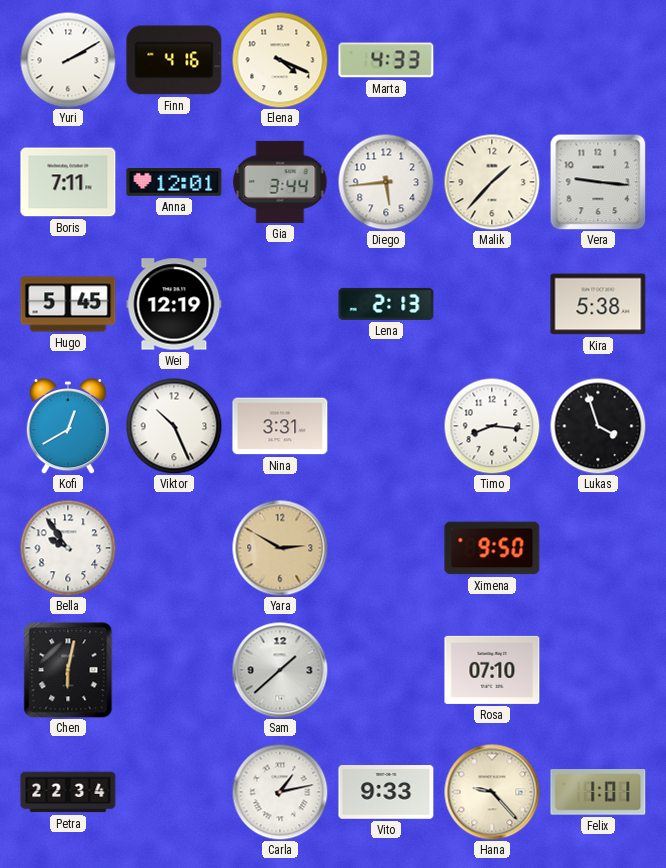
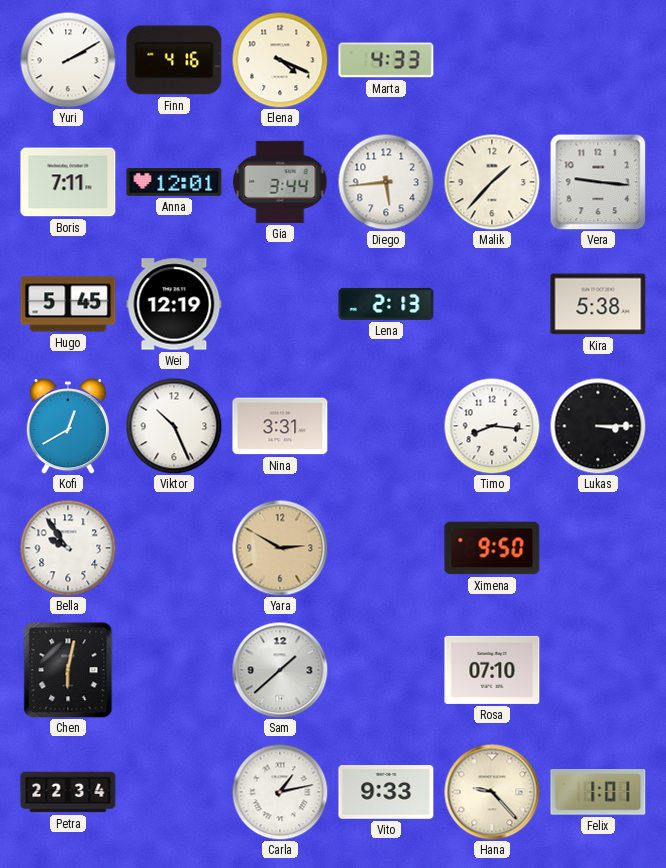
Lukas: 3:57 -> 3:15 (598, 426)
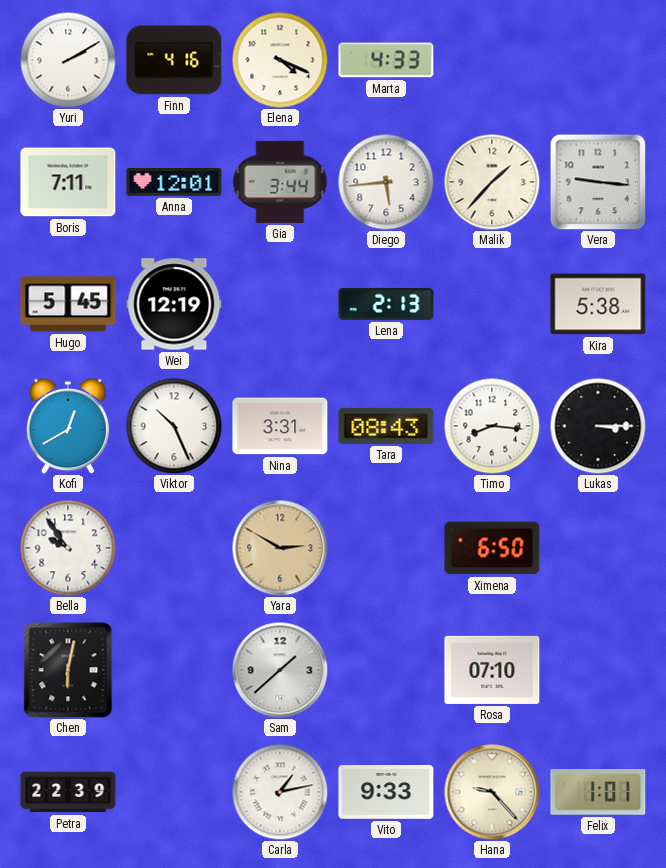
Tara: none -> 08:43 (386, 426)
Ximena: 9:50 -> 6:50 (492, 548)
Petra: 22:34 -> 22:39 (68, 792)
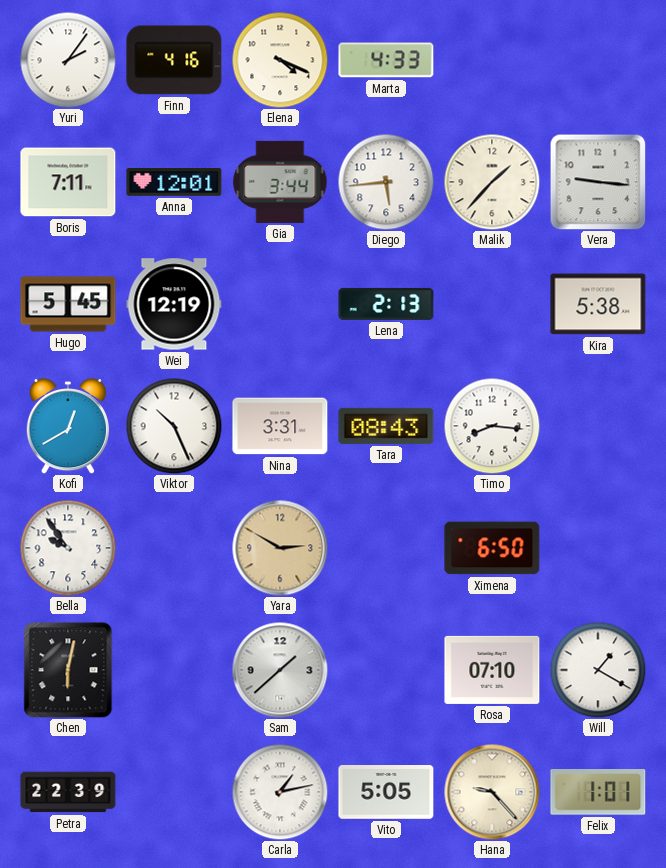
Yuri: 2:10 -> 2:06 (68, 60)
Lukas: 3:15 -> none (598, 426)
Will: none -> 1:20 (598, 670)
Vito: 9:33 -> 5:05 (386, 793)
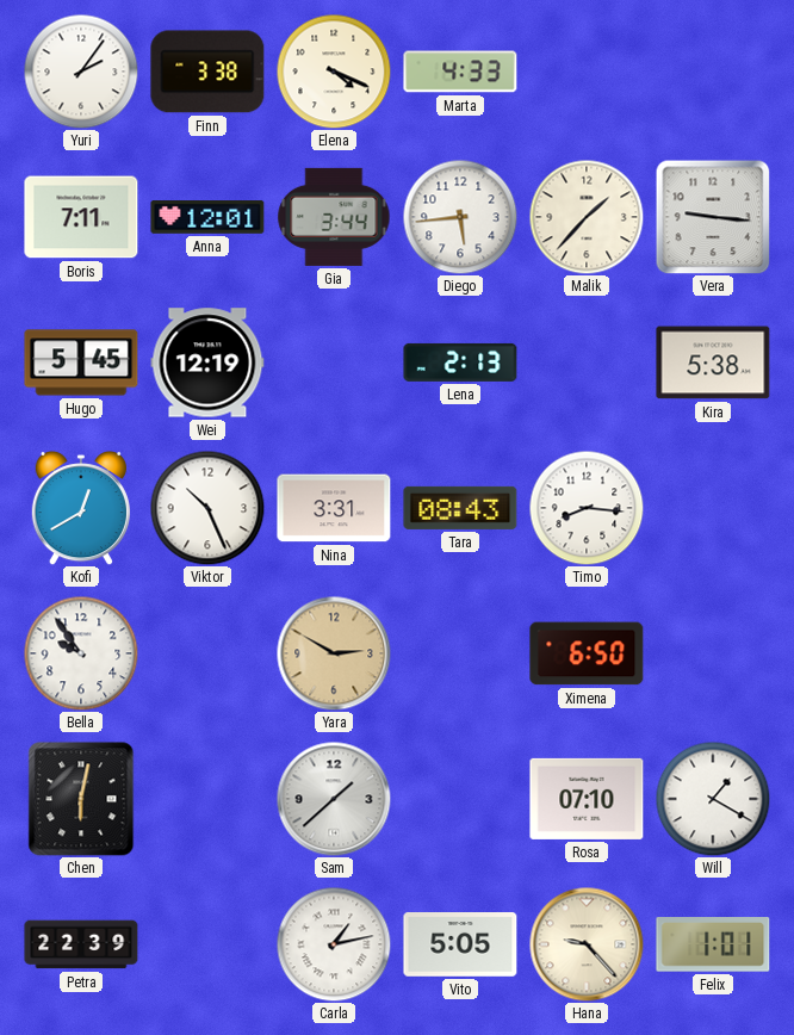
Finn: 4:16 -> 3:38 (207, 72)
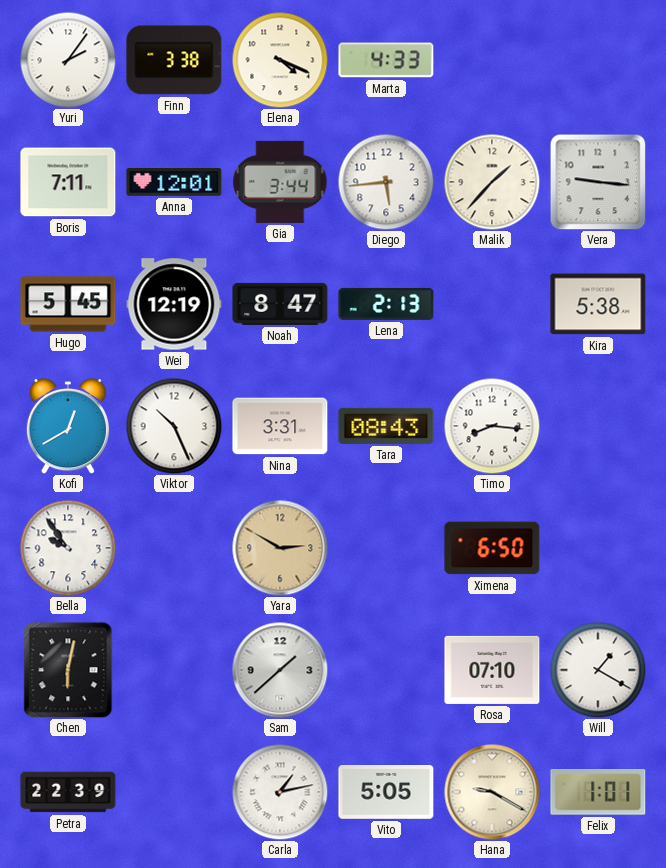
Noah: none -> 8:47 (280, 304)
Hana: 9:23 -> 9:20 (492, 792)
